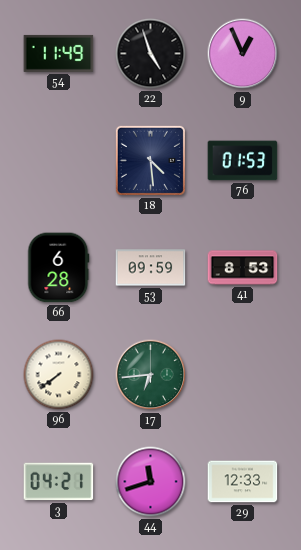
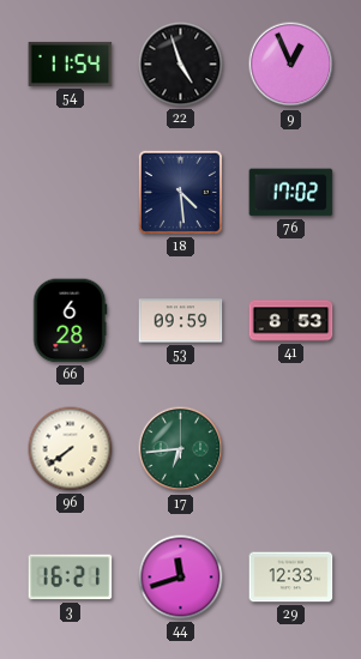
54: 11:49 -> 11:54 (71, 64)
76: 01:53 -> 17:02 (291, 193)
3: 04:21 -> 16:21 (71, 578)
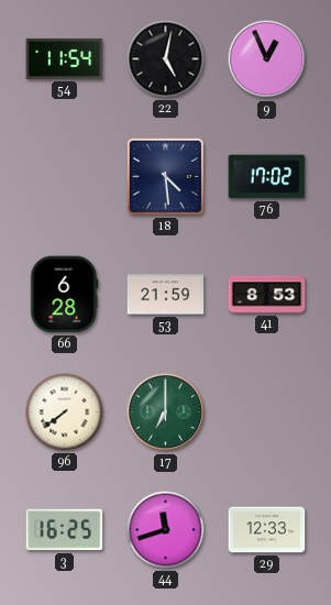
22: 4:57 -> 5:02 (166, 59)
53: 09:59 -> 21:59 (166, 295)
17: 6:44 -> 7:00 (166, 413)
3: 16:21 -> 16:25 (65, 530)
